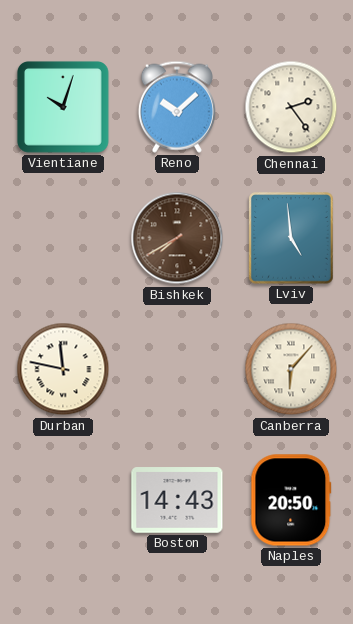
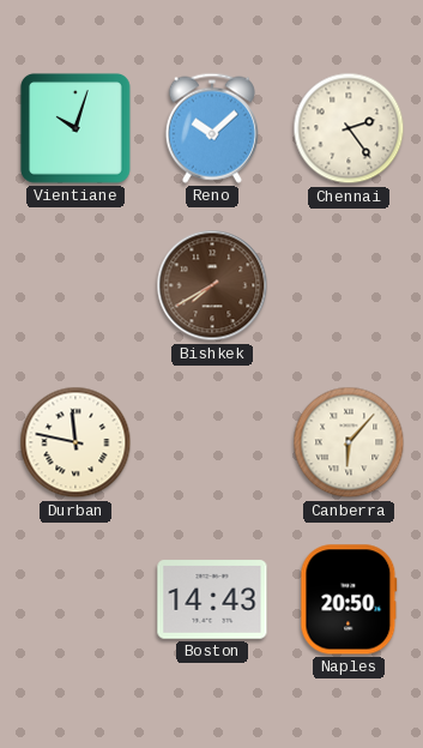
Lviv: 4:59 -> none (291, 238)
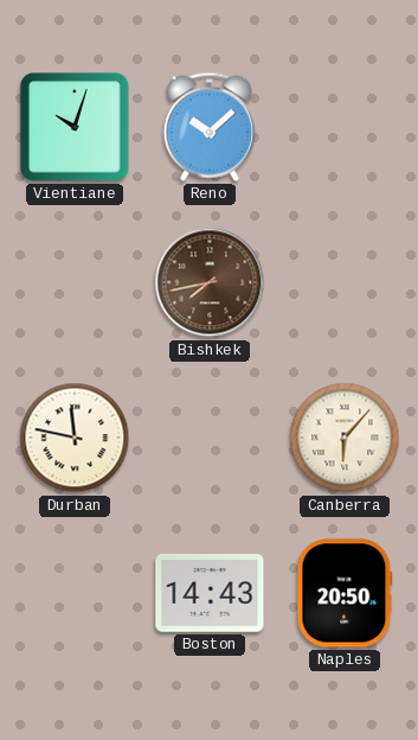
Chennai: 2:24 -> none (349, 128)
Bishkek: 7:40 -> 7:43 (210, 282)
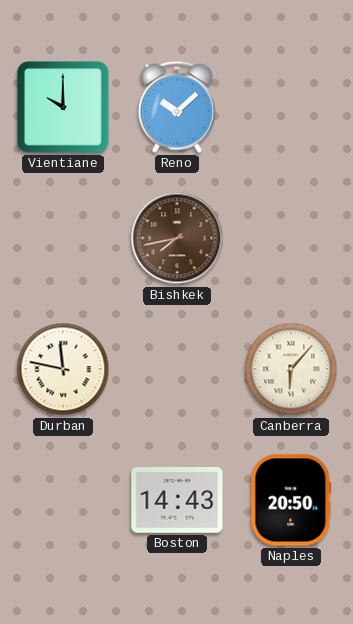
Vientiane: 10:03 -> 10:00 (63, 107)
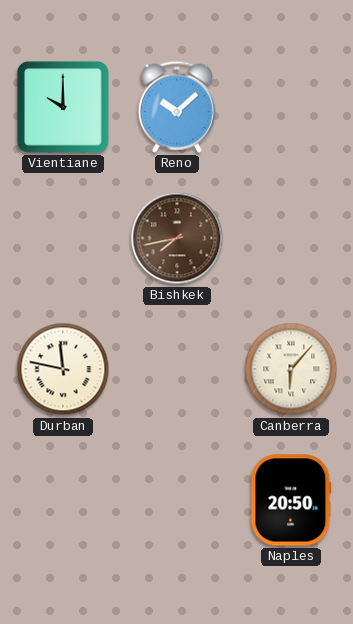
Boston: 14:43 -> none (177, 500)
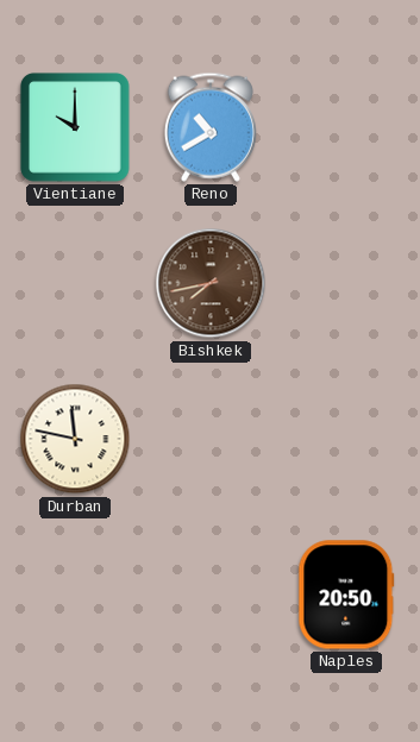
Reno: 10:08 -> 10:40 (211, 127)
Canberra: 6:07 -> none (291, 369)
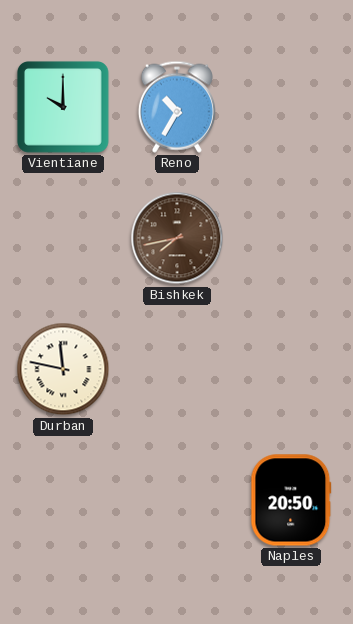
Reno: 10:40 -> 10:35 (177, 107)
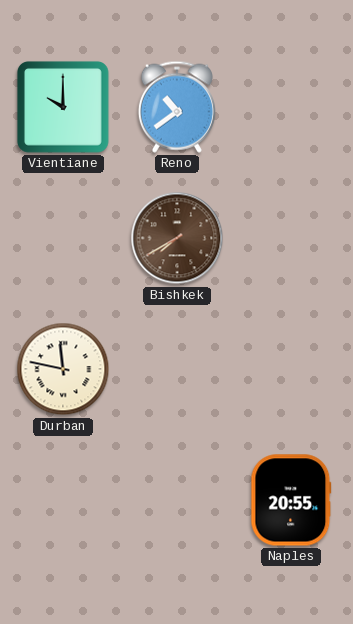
Reno: 10:35 -> 10:39 (177, 107)
Bishkek: 7:43 -> 7:40 (177, 238)
Naples: 20:50 -> 20:55 (291, 500)
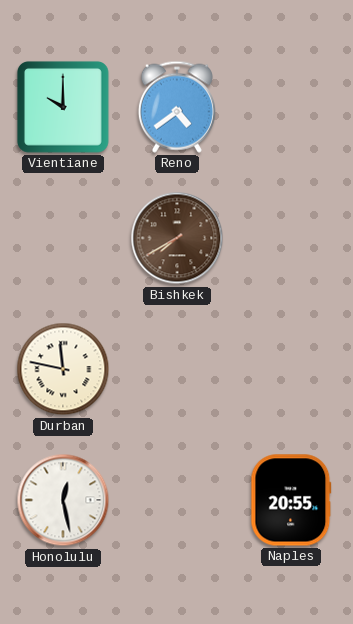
Reno: 10:39 -> 4:39 (177, 107)
Honolulu: none -> 12:28 (63, 500)
